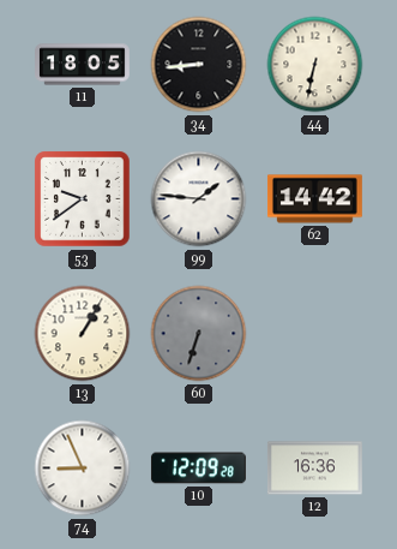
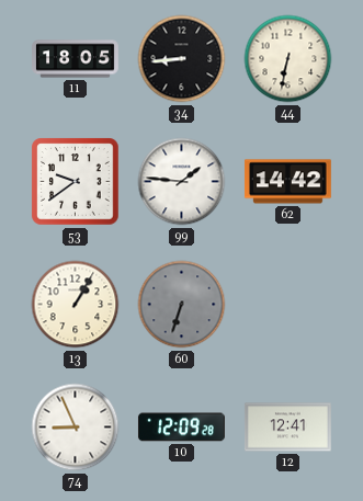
12: 16:36 -> 12:41 (287, 428)
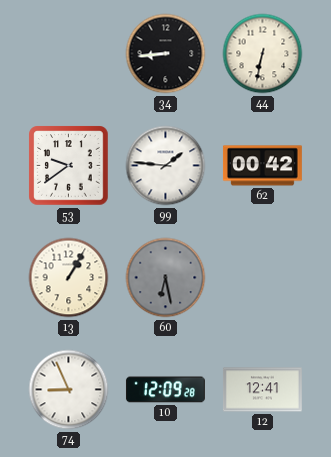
11: 18:05 -> none (76, 59)
62: 14:42 -> 00:42 (262, 166)
60: 6:33 -> 6:28 (166, 278)
